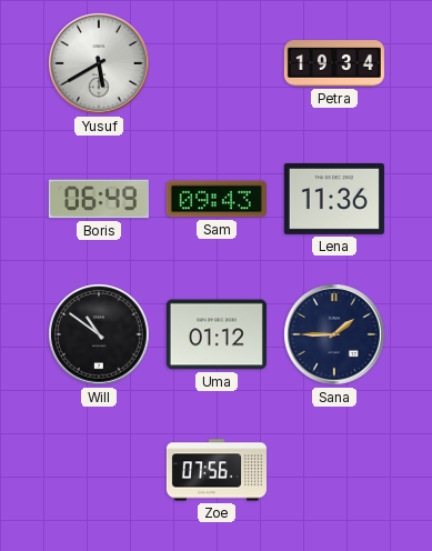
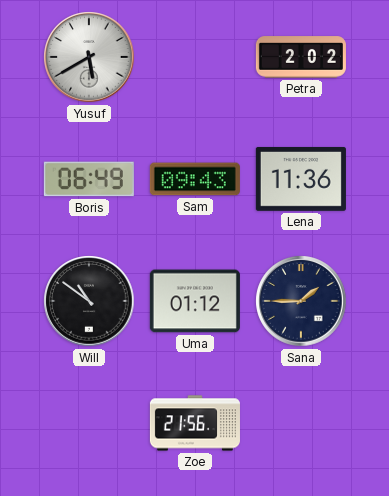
Petra: 19:34 -> 2:02 (301, 57)
Zoe: 07:56 -> 21:56 (195, 423)
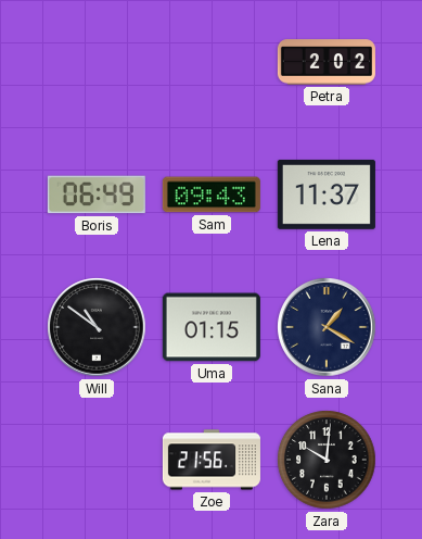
Yusuf: 5:40 -> none (89, 57)
Lena: 11:36 -> 11:37 (327, 195)
Uma: 01:12 -> 01:15 (212, 327)
Sana: 1:45 -> 1:20 (327, 327)
Zara: none -> 10:01 (327, 460)
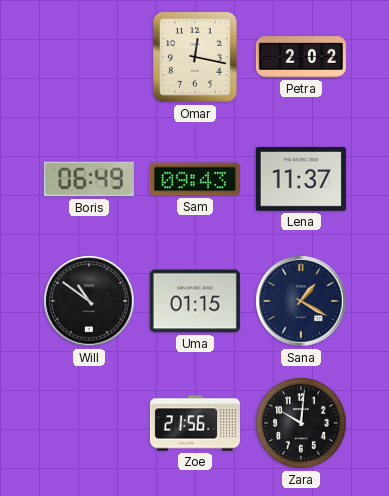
Omar: none -> 12:17 (195, 57)
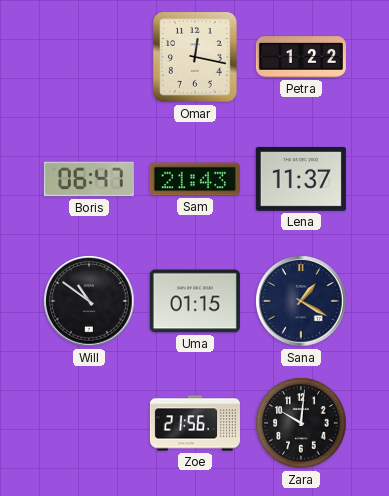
Petra: 2:02 -> 1:22 (301, 57)
Boris: 06:49 -> 06:47 (89, 179)
Sam: 09:43 -> 21:43 (195, 179)
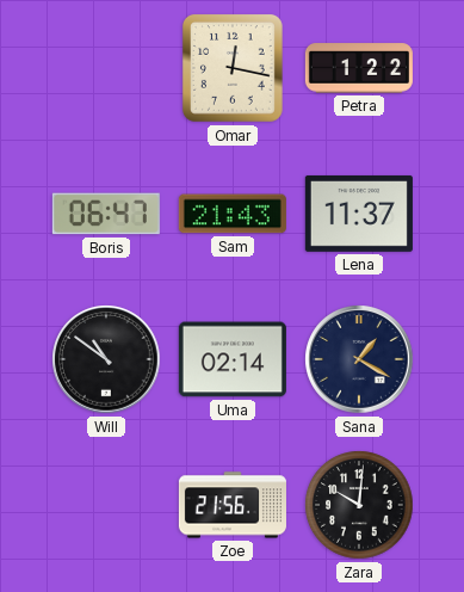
Uma: 01:15 -> 02:14 (233, 359)
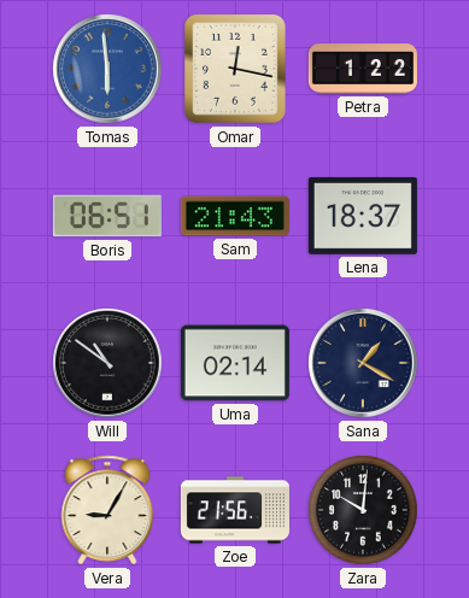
Tomas: none -> 5:59 (107, 69)
Boris: 06:47 -> 06:51 (107, 216)
Lena: 11:37 -> 18:37 (363, 216)
Vera: none -> 9:05 (107, 510)
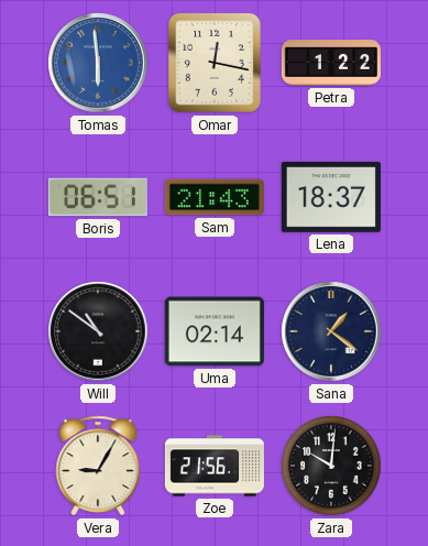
Sana: 1:20 -> 1:21 (331, 331)
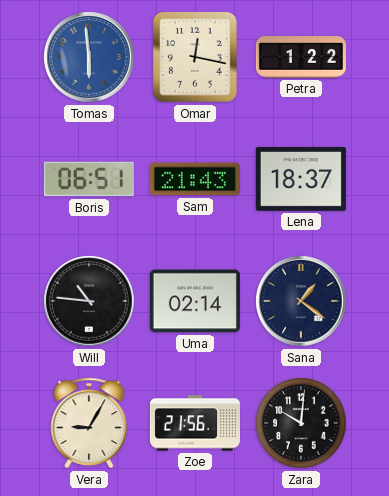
Will: 10:51 -> 10:46 (89, 301)
